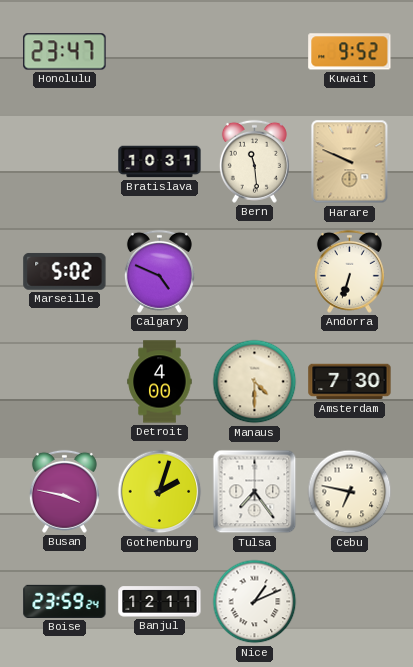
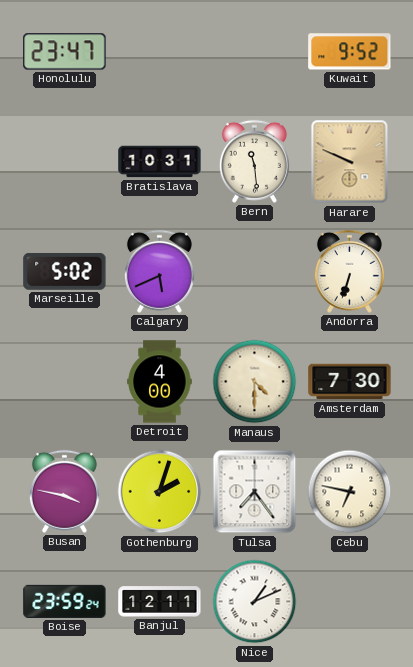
Calgary: 4:49 -> 5:41 (159, 271)
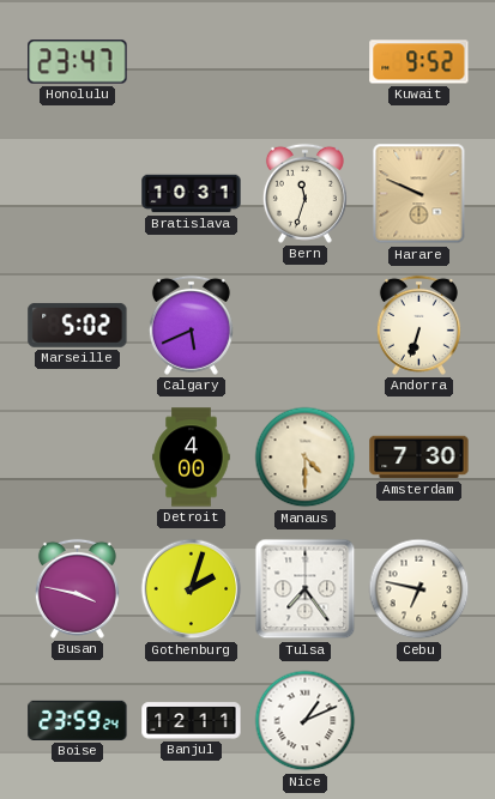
Bern: 11:29 -> 11:33 (304, 193)
